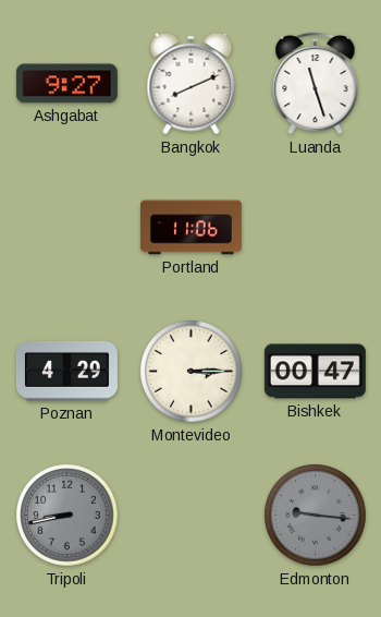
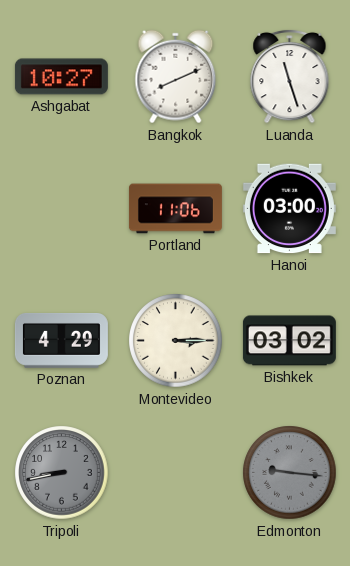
Ashgabat: 9:27 -> 10:27 (61, 77)
Hanoi: none -> 03:00 (289, 209)
Bishkek: 00:47 -> 03:02 (289, 341)
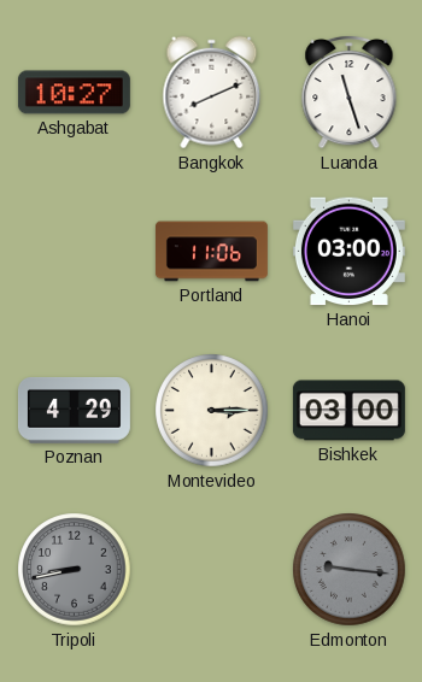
Bishkek: 03:02 -> 03:00 (348, 411)
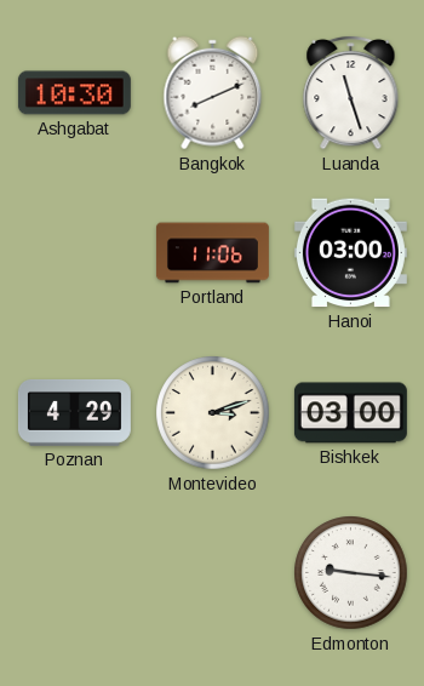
Ashgabat: 10:27 -> 10:30 (74, 93)
Montevideo: 3:15 -> 3:12 (213, 413)
Tripoli: 8:43 -> none (75, 570)
Edmonton dial: grey -> white (351, 573)
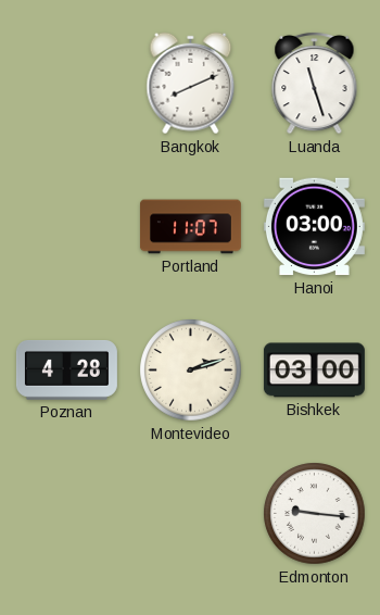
Ashgabat: 10:30 -> none (74, 93)
Portland: 11:06 -> 11:07 (190, 227)
Poznan: 4:29 -> 4:28 (66, 371)
Montevideo: 3:12 -> 2:12 (191, 371)
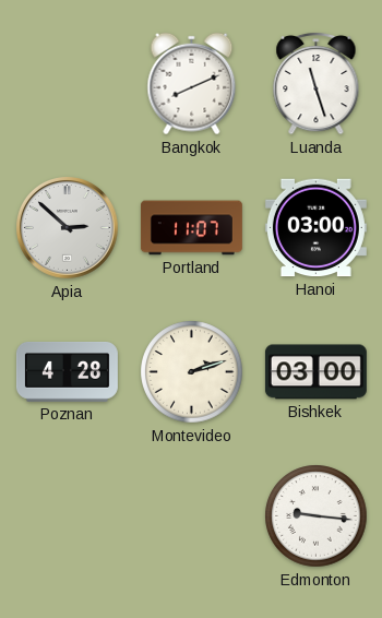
Apia: none -> 2:52 (68, 228)
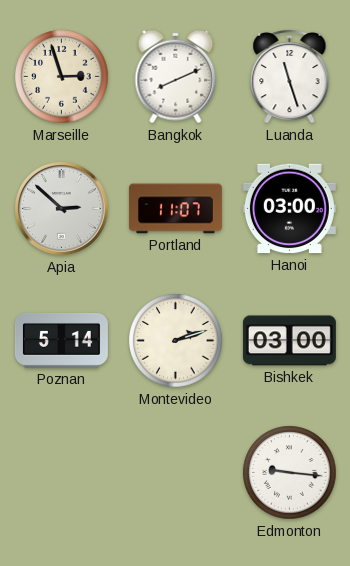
Marseille: none -> 2:57 (62, 77)
Poznan: 4:28 -> 5:14 (61, 341)
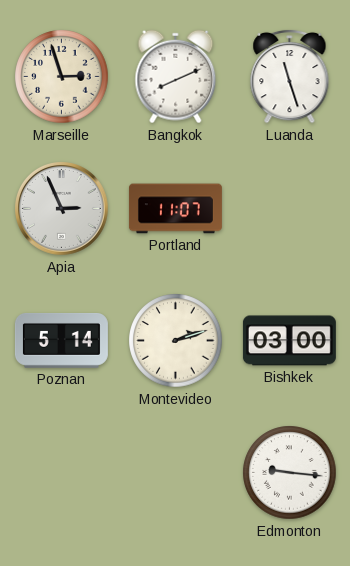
Apia: 2:52 -> 2:56 (62, 209)
Hanoi: 03:00 -> none (289, 209)
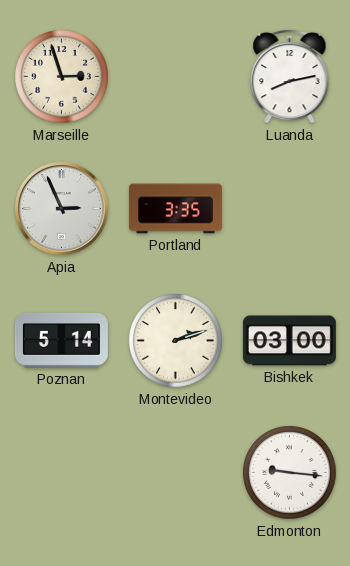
Bangkok: 8:11 -> none (176, 77)
Luanda: 11:27 -> 8:13 (290, 76)
Portland: 11:07 -> 3:35 (175, 209)
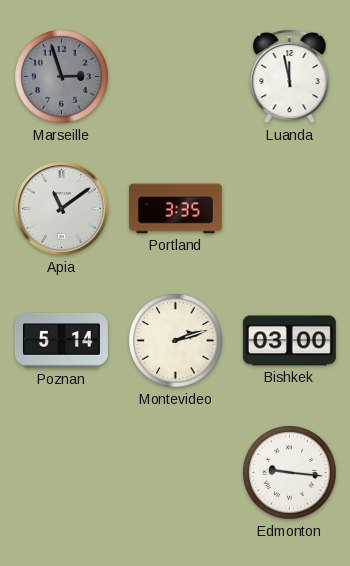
Marseille dial: cream -> grey (62, 77)
Luanda: 8:13 -> 11:58 (290, 76)
Apia: 2:56 -> 11:09 (62, 209)
